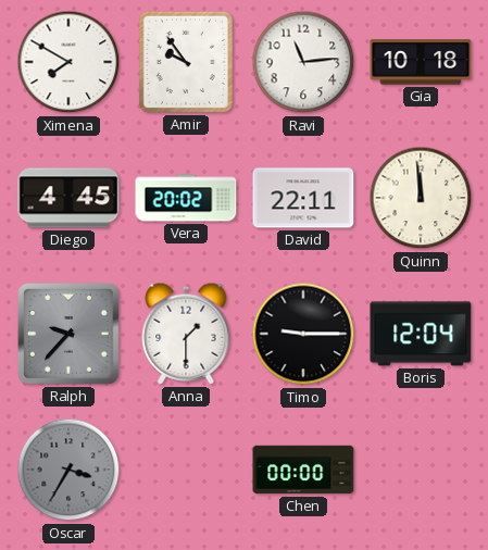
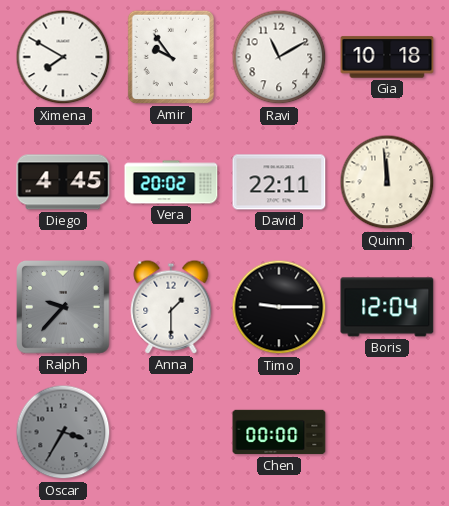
Ravi: 11:14 -> 11:10 (279, 57)
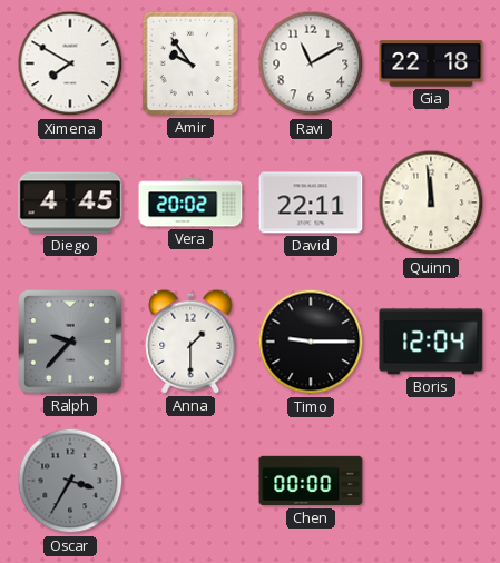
Gia: 10:18 -> 22:18 (431, 63)
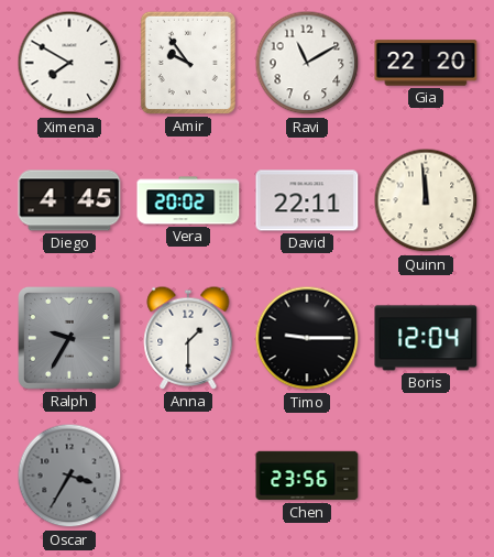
Gia: 22:18 -> 22:20 (426, 63)
Ralph: 9:37 -> 9:35 (70, 339)
Chen: 00:00 -> 23:56 (307, 476)
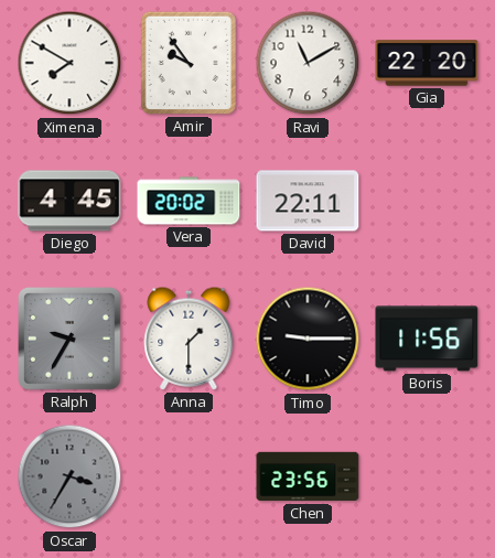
Quinn: 11:59 -> none (426, 200)
Boris: 12:04 -> 11:56 (427, 339)
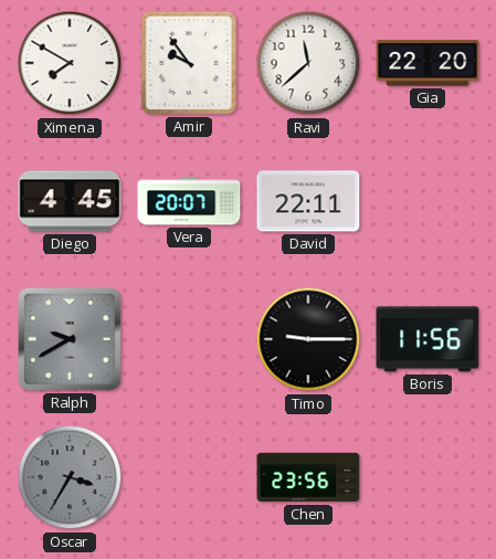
Ravi: 11:10 -> 11:38 (308, 63)
Vera: 20:02 -> 20:07 (189, 201)
Ralph: 9:35 -> 9:40 (71, 340)
Anna: 1:30 -> none (189, 339)
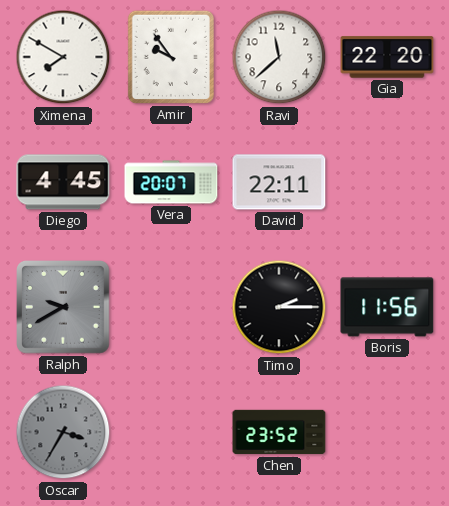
Timo: 9:15 -> 2:15 (279, 307)
Chen: 23:56 -> 23:52 (279, 432)
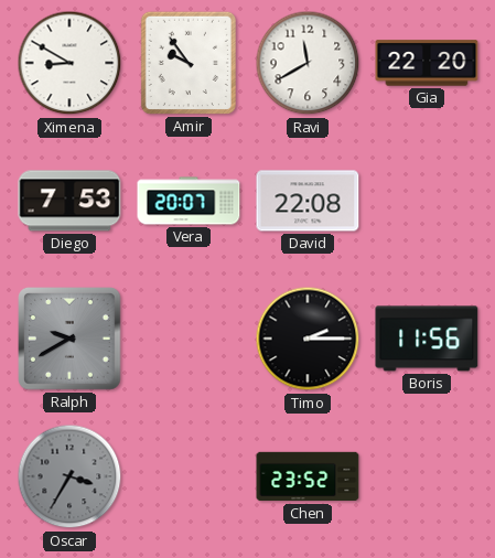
Ximena: 7:50 -> 8:50 (69, 63)
Ravi: 11:38 -> 11:40 (308, 63)
Diego: 4:45 -> 7:53 (69, 201)
David: 22:11 -> 22:08 (308, 201)
